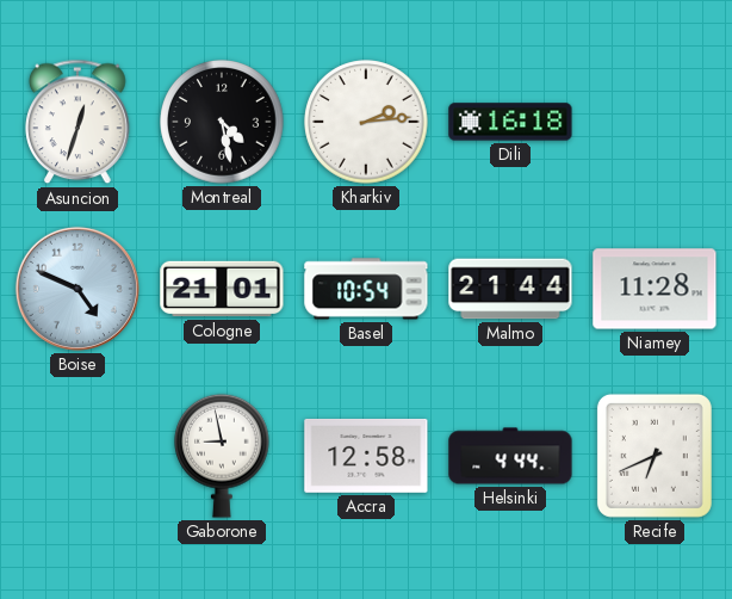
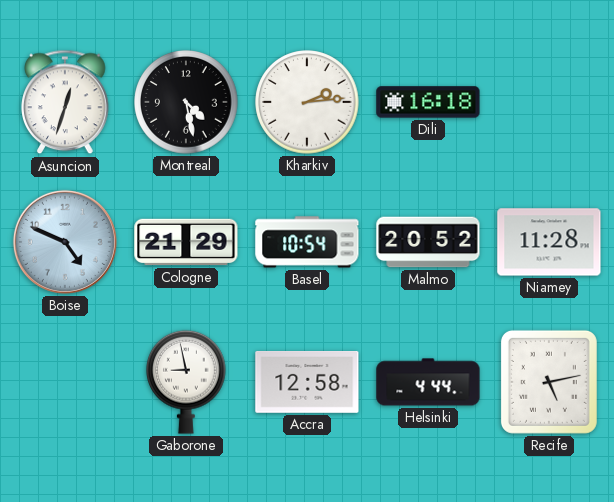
Cologne: 21:01 -> 21:29 (186, 242)
Malmo: 21:44 -> 20:52 (428, 242)
Recife: 6:41 -> 5:13 (549, 382)
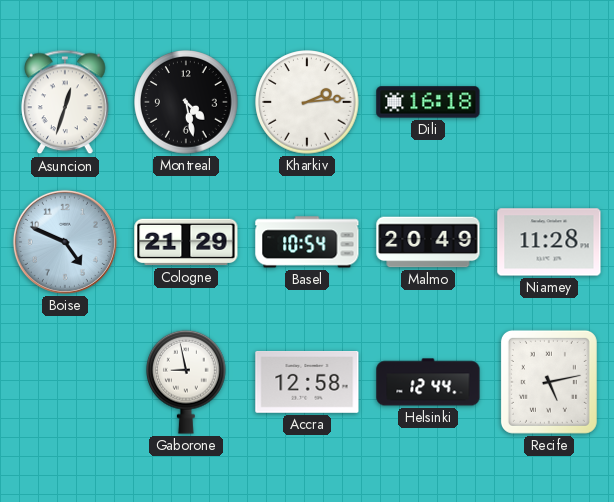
Malmo: 20:52 -> 20:49 (428, 242)
Helsinki: 4:44 -> 12:44 (428, 382)
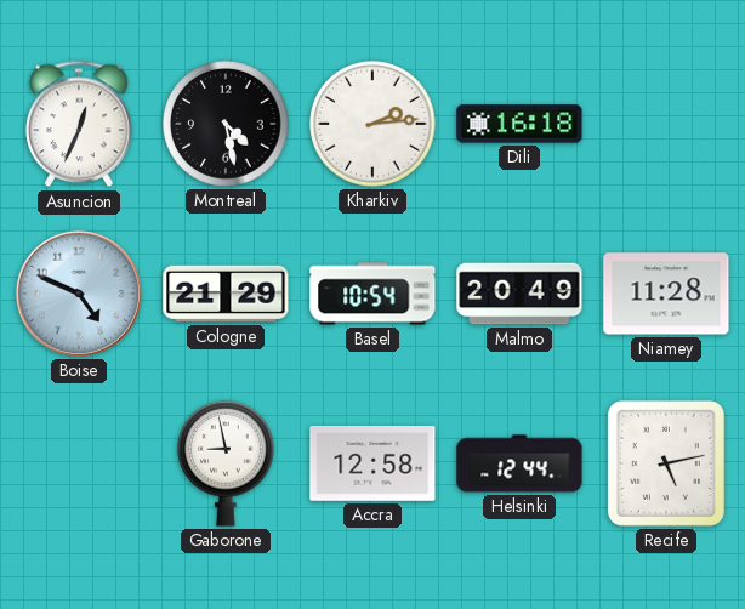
Asuncion: 12:33 -> 12:34 (79, 124)
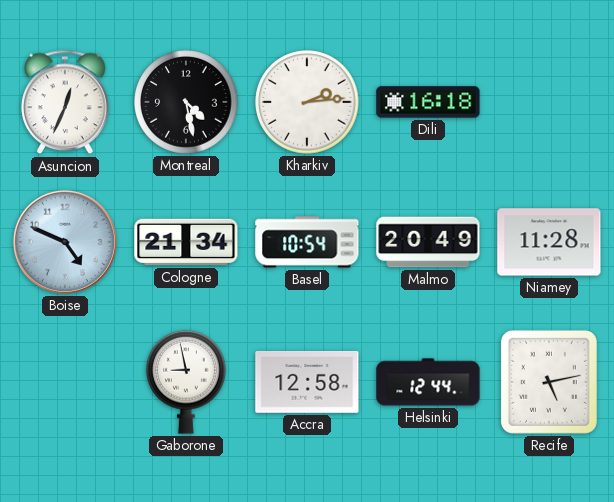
Cologne: 21:29 -> 21:34 (186, 242)
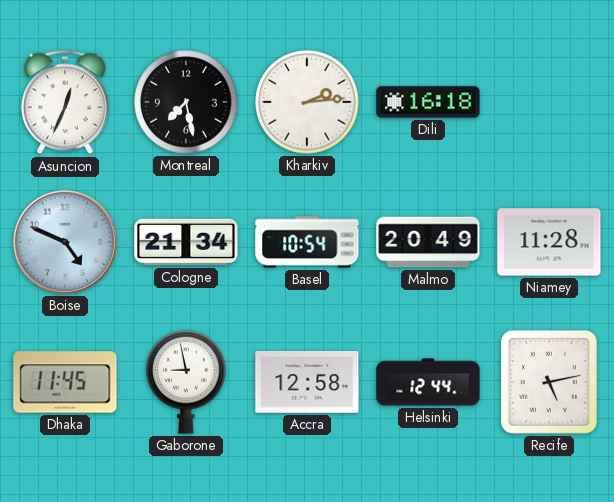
Montreal: 4:28 -> 7:28 (186, 102)
Dhaka: none -> 11:45 (65, 382)
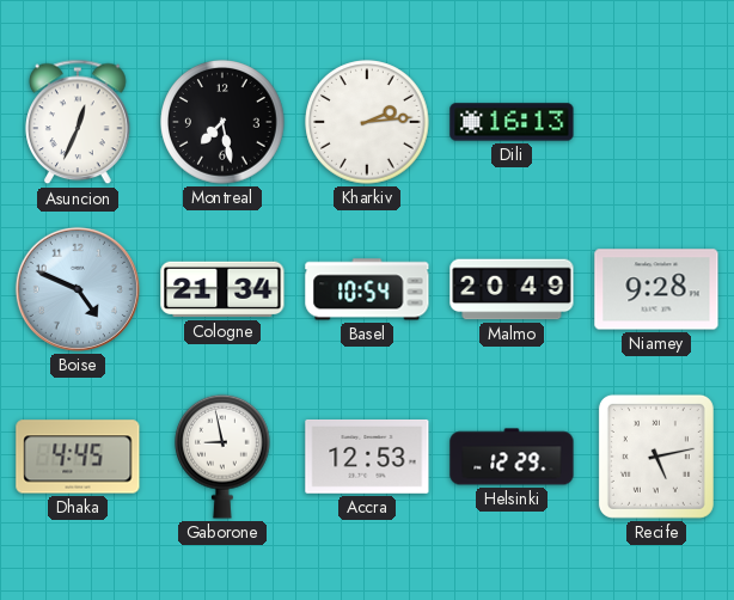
Dili: 16:18 -> 16:13 (512, 122)
Niamey: 11:28 -> 9:28 (656, 289)
Dhaka: 11:45 -> 4:45 (78, 457)
Accra: 12:58 -> 12:53 (367, 457)
Helsinki: 12:44 -> 12:29 (512, 457)
